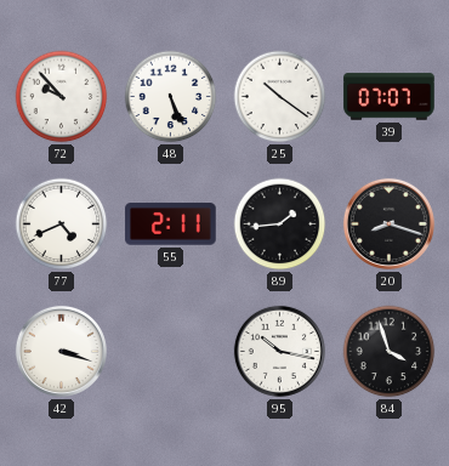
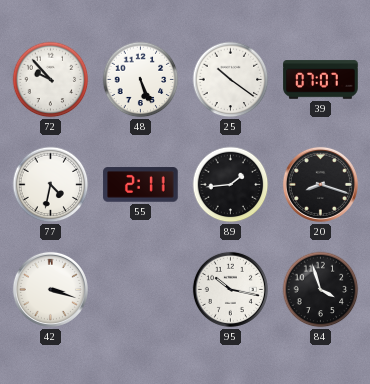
77: 4:41 -> 4:32 (51, 185)
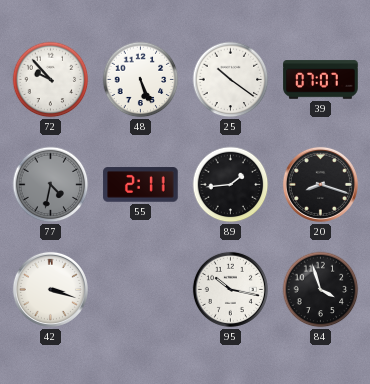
77 dial: white -> grey (51, 185)
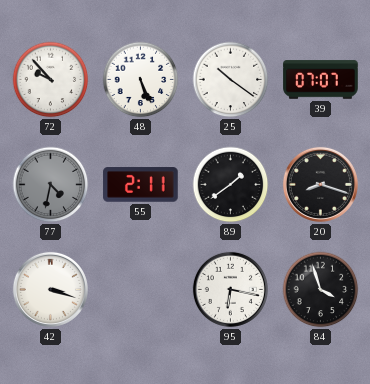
89: 1:44 -> 1:39 (231, 185)
95: 10:17 -> 6:17 (230, 289)
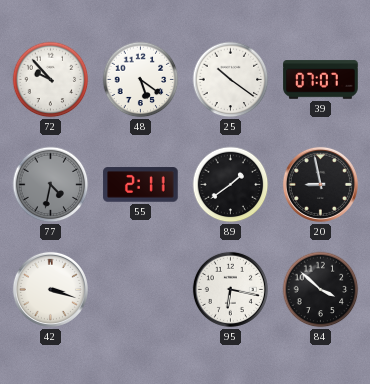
48: 5:26 -> 5:21 (141, 80)
20: 8:18 -> 8:58 (320, 184)
84: 3:57 -> 3:52 (321, 290)
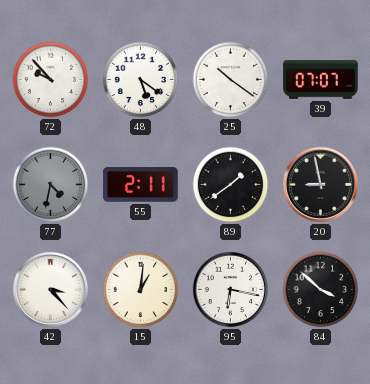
42: 3:18 -> 3:23 (50, 289)
15: none -> 1:01 (141, 290)
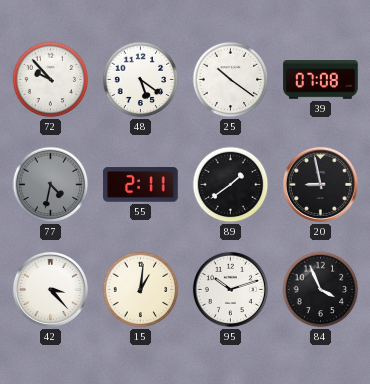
39: 07:07 -> 07:08 (321, 80)
95: 6:17 -> 10:12 (230, 289)
84: 3:52 -> 3:56 (321, 290)
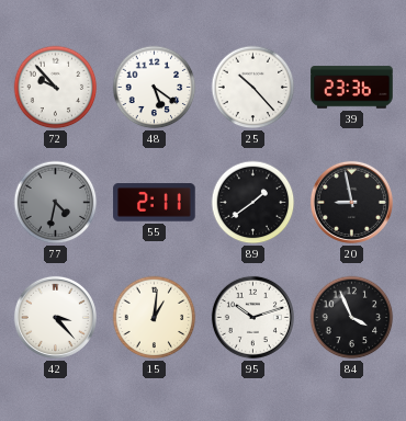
25: 10:21 -> 10:23 (253, 88)
39: 07:08 -> 23:36 (352, 88)
